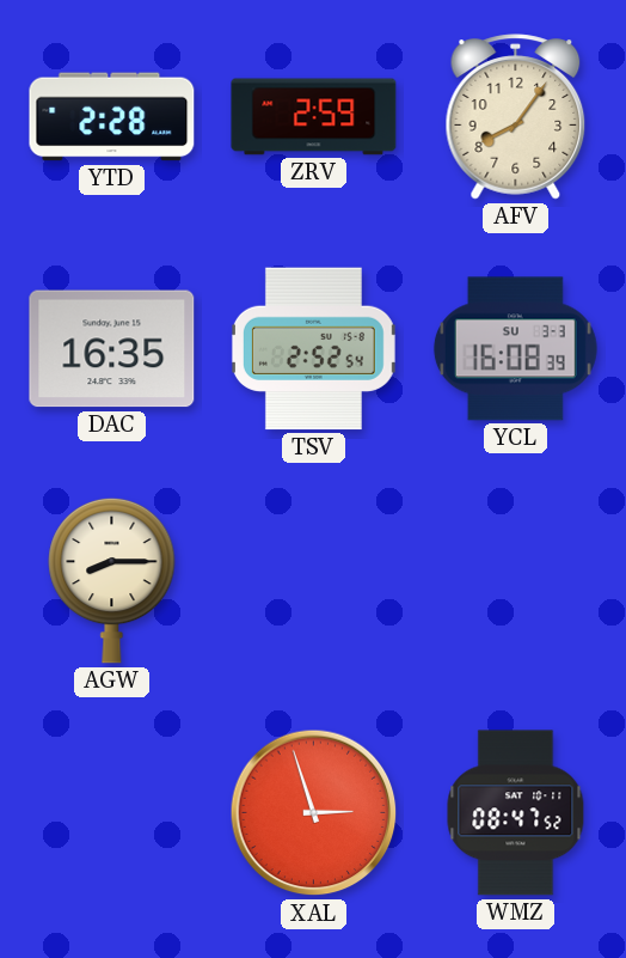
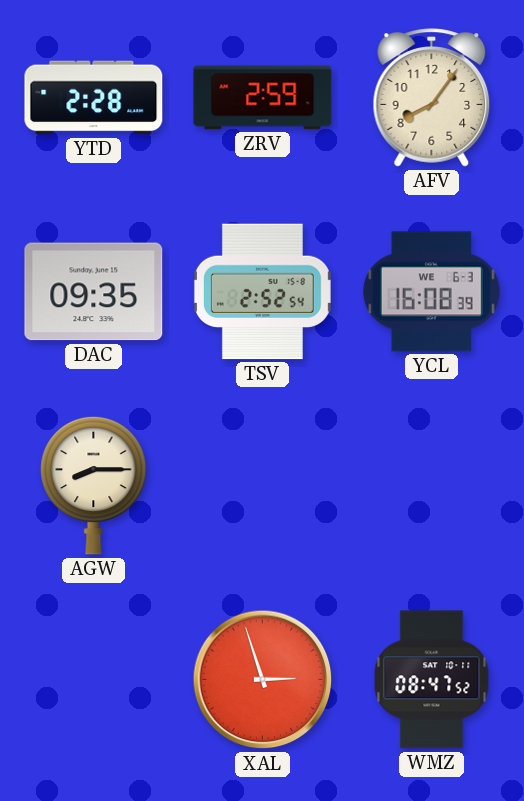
DAC: 16:35 -> 09:35 (94, 292)
YCL date: SU 3-3 -> WE 6-3 (431, 292)
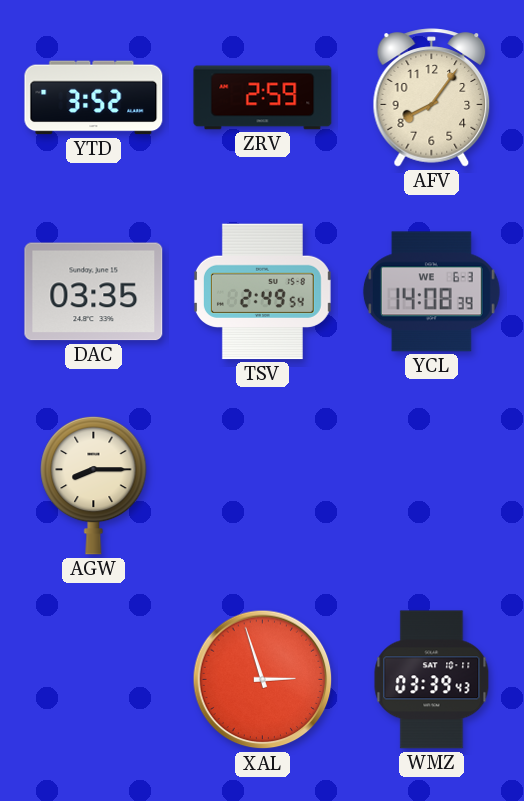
YTD: 2:28 -> 3:52 (94, 98)
DAC: 09:35 -> 03:35 (94, 292)
TSV: 2:52 -> 2:49 (262, 292)
YCL: 16:08 -> 14:08 (431, 292)
WMZ: 08:47 -> 03:39 (432, 680)
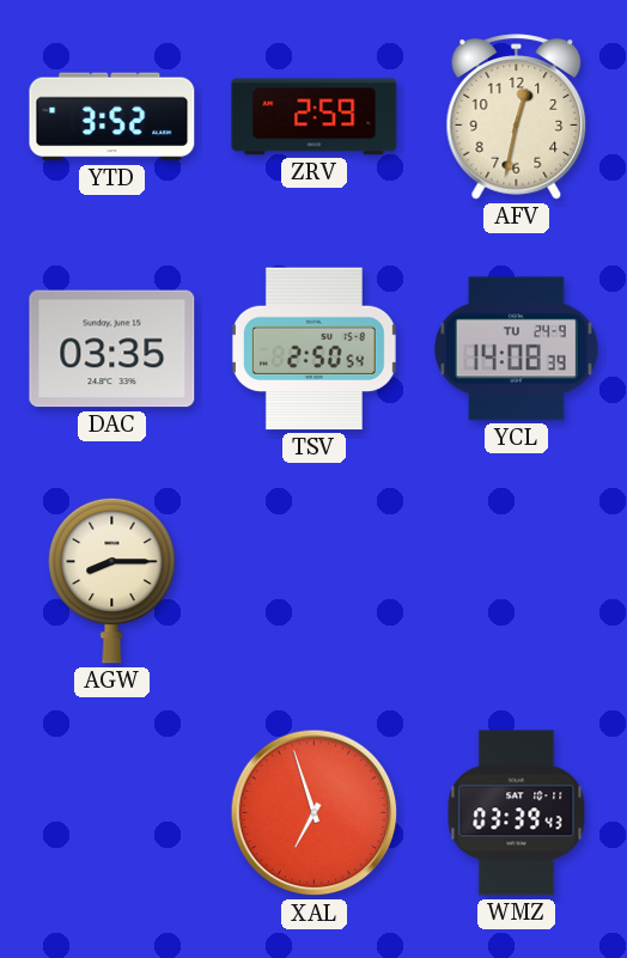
AFV: 8:06 -> 12:32 (517, 117)
TSV: 2:49 -> 2:50 (313, 349)
YCL date: WE 6-3 -> TU 24-9 (516, 349)
XAL: 2:57 -> 6:57 (315, 813)
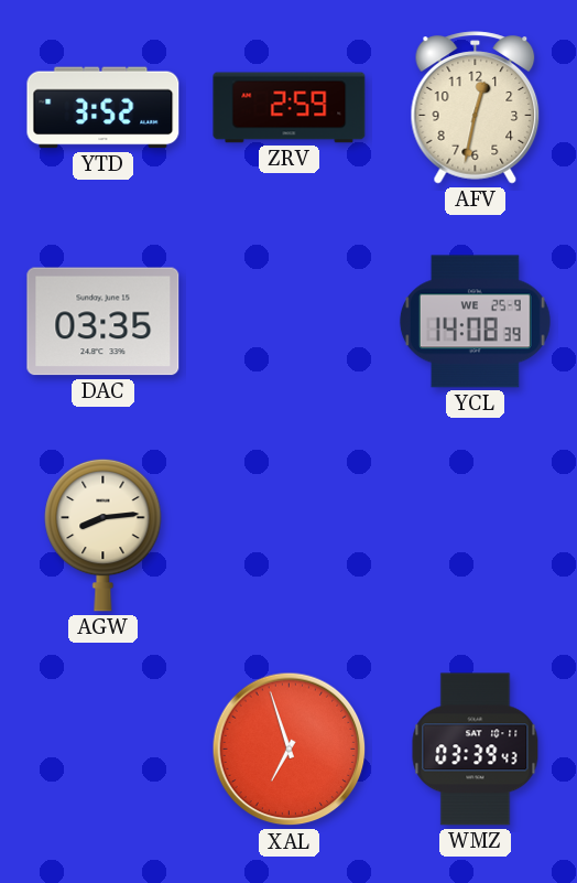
TSV: 2:50 -> none (313, 349)
YCL date: TU 24-9 -> WE 25-9 (475, 322)
AGW: 8:15 -> 8:14 (104, 535)
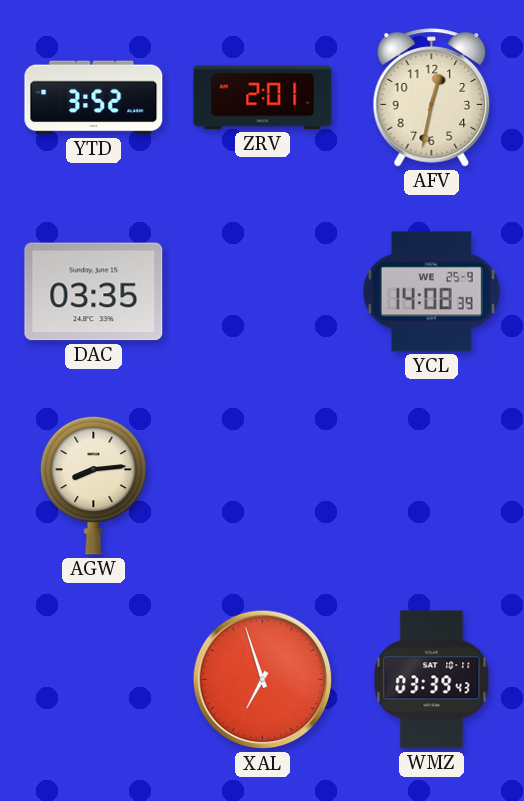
ZRV: 2:59 -> 2:01 (263, 98)
